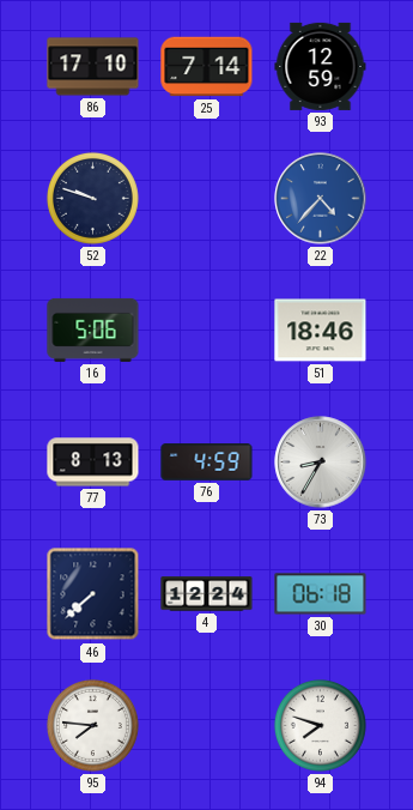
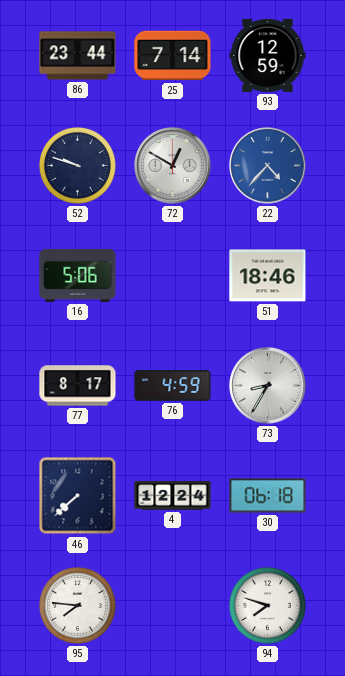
86: 17:10 -> 23:44 (78, 56)
72: none -> 12:50 (173, 166)
77: 8:13 -> 8:17 (78, 386)
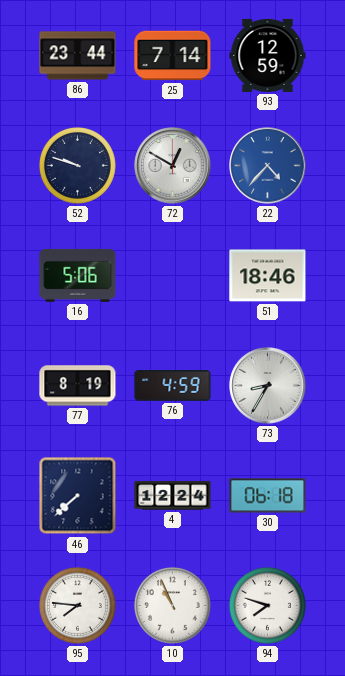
77: 8:17 -> 8:19 (78, 386)
10: none -> 10:56 (172, 605)
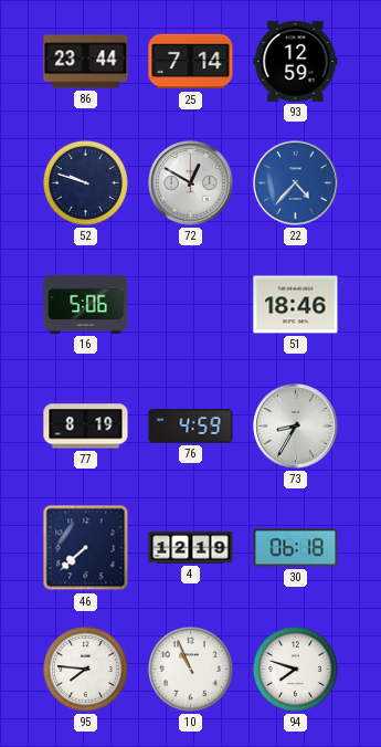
4: 12:24 -> 12:19 (191, 548)
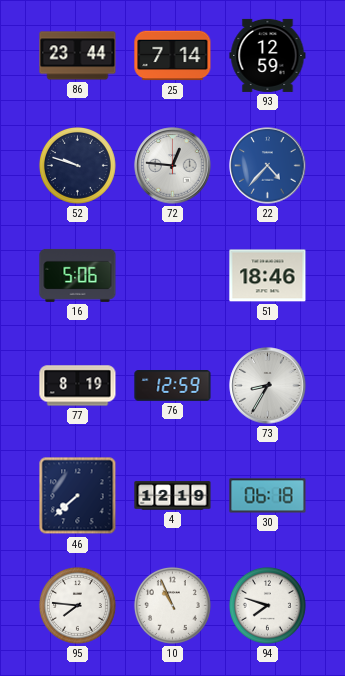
72: 12:50 -> 12:46 (173, 166)
76: 4:59 -> 12:59 (173, 386)
